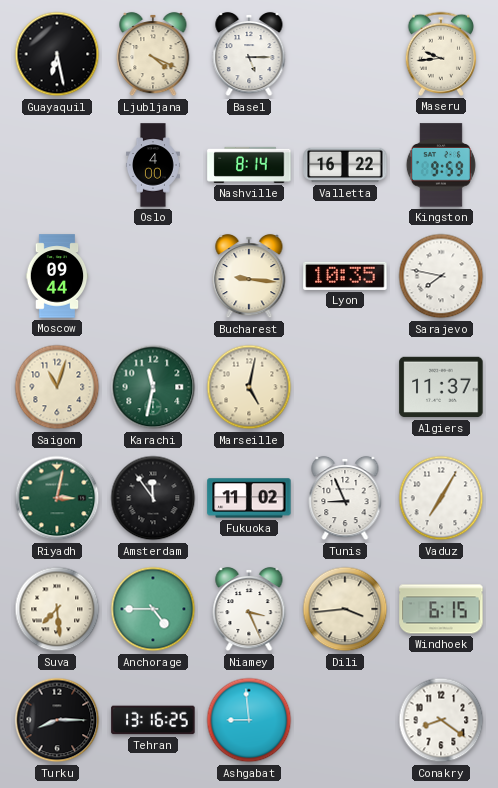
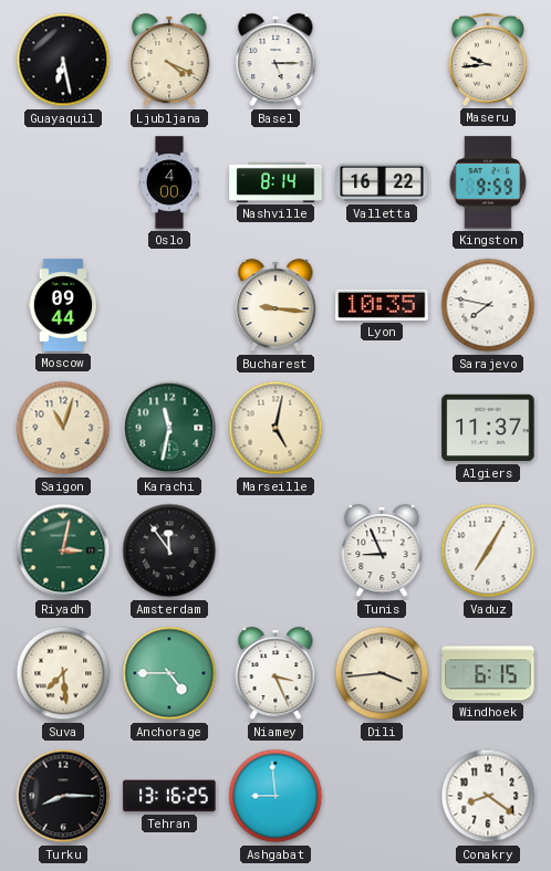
Fukuoka: 11:02 -> none (249, 498)
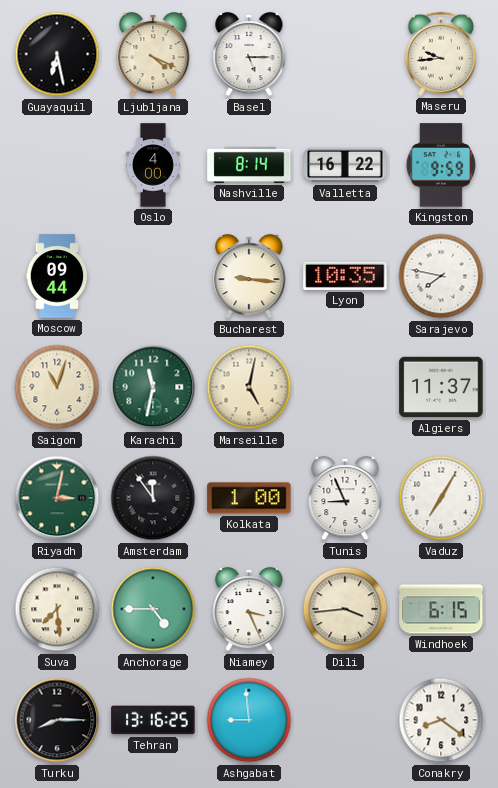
Kolkata: none -> 1:00 (249, 498)
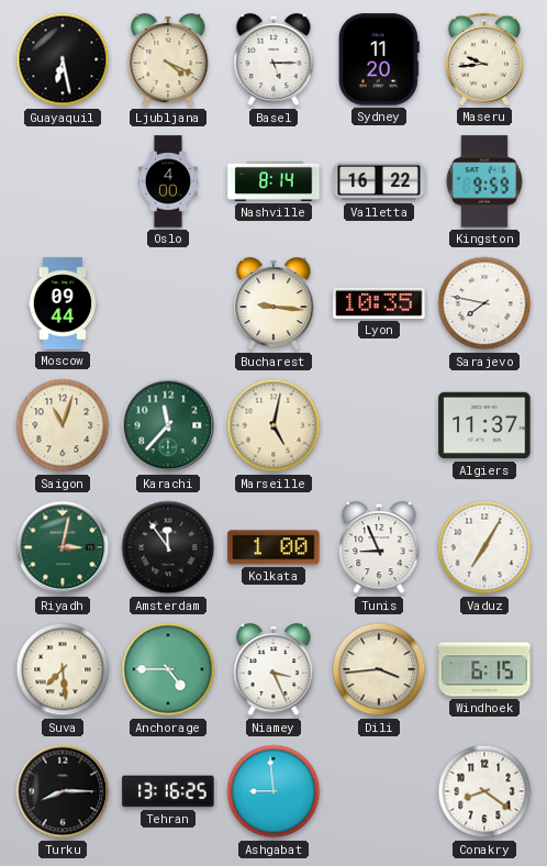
Sydney: none -> 11:20 (379, 59)
Karachi: 11:32 -> 11:37 (168, 425)
